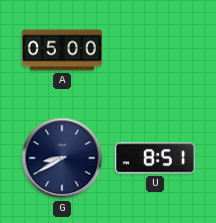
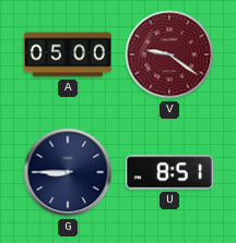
V: none -> 9:21 (169, 54)
G: 8:40 -> 8:45 (68, 172)
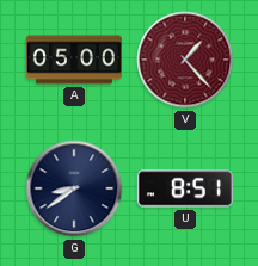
V: 9:21 -> 1:23 (185, 60)
G: 8:45 -> 8:39 (74, 188)
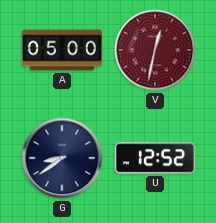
V: 1:23 -> 12:32 (155, 50)
U: 8:51 -> 12:52 (155, 158)
